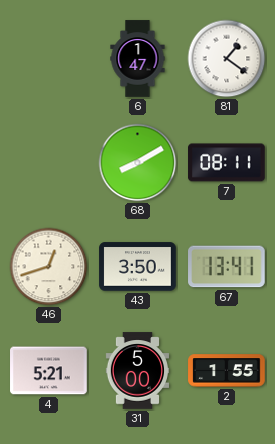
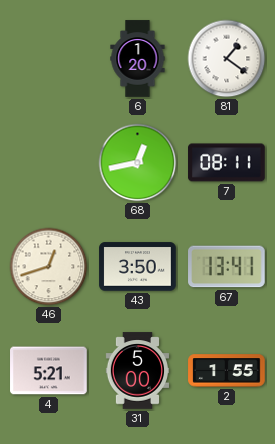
6: 1:47 -> 1:20 (138, 59)
68: 8:10 -> 12:43 (138, 163)
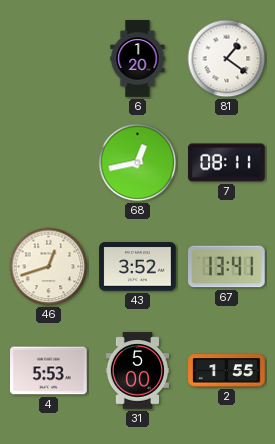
43: 3:50 -> 3:52 (138, 267)
4: 5:21 -> 5:53 (49, 371)
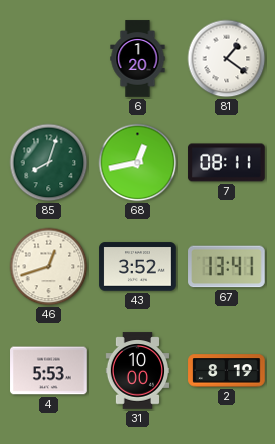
85: none -> 8:03 (49, 163)
31: 5:00 -> 10:00 (138, 371)
2: 1:55 -> 8:19 (227, 371)
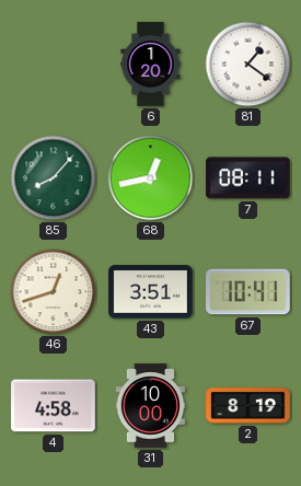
85: 8:03 -> 8:07 (54, 178)
43: 3:52 -> 3:51 (151, 292)
67: 13:41 -> 10:41 (248, 292)
4: 5:53 -> 4:58 (54, 406)
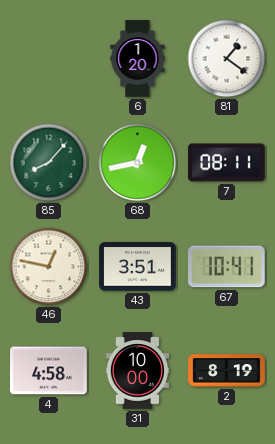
46: 12:42 -> 12:47 (49, 267)
